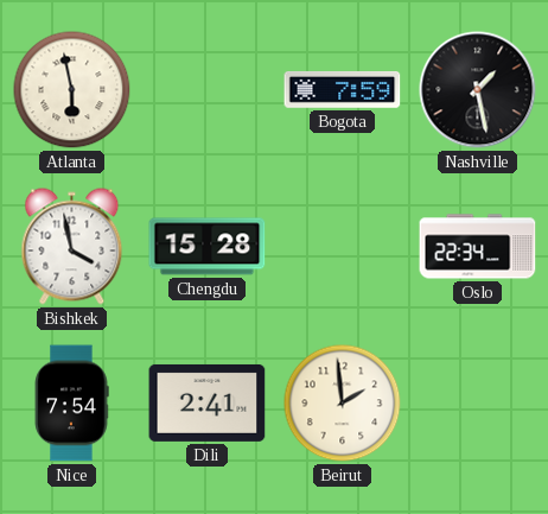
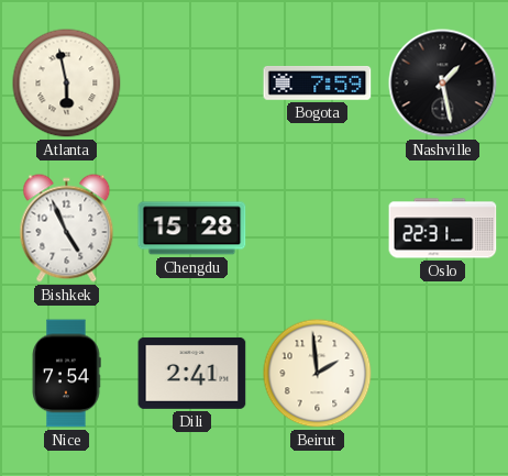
Bishkek: 3:58 -> 4:56 (67, 229)
Oslo: 22:34 -> 22:31 (443, 229)
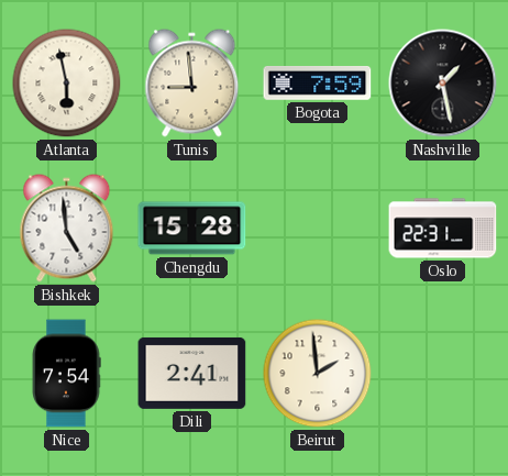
Tunis: none -> 8:59 (192, 84)
Bishkek: 4:56 -> 4:59 (67, 229)
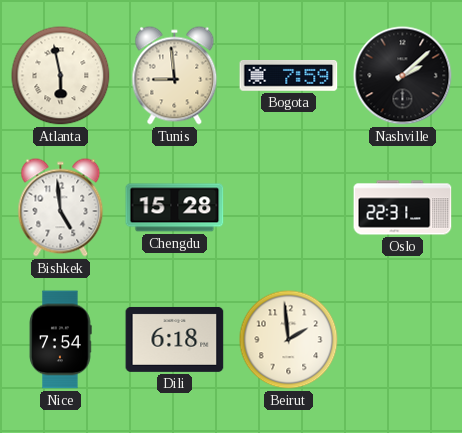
Nashville: 1:28 -> 2:08 (403, 76)
Dili: 2:41 -> 6:18 (175, 339)
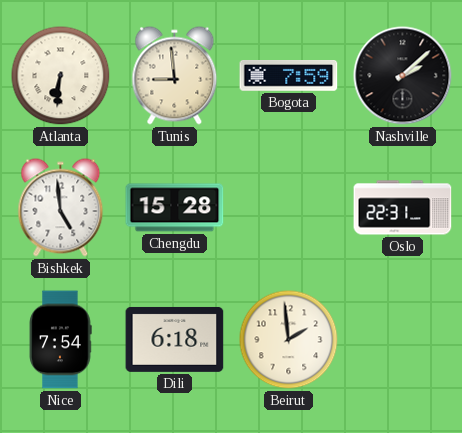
Atlanta: 5:58 -> 6:31 (61, 76)
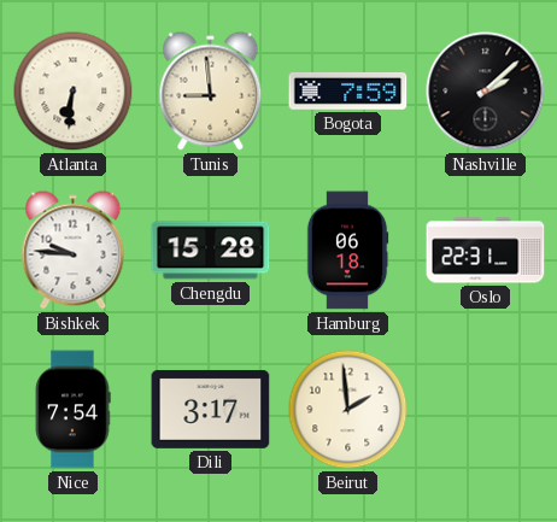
Bishkek: 4:59 -> 9:46 (74, 251)
Hamburg: none -> 06:18 (347, 251)
Dili: 6:18 -> 3:17 (211, 409)
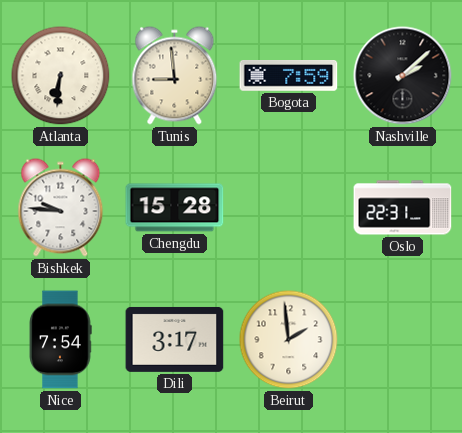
Hamburg: 06:18 -> none (347, 251)
